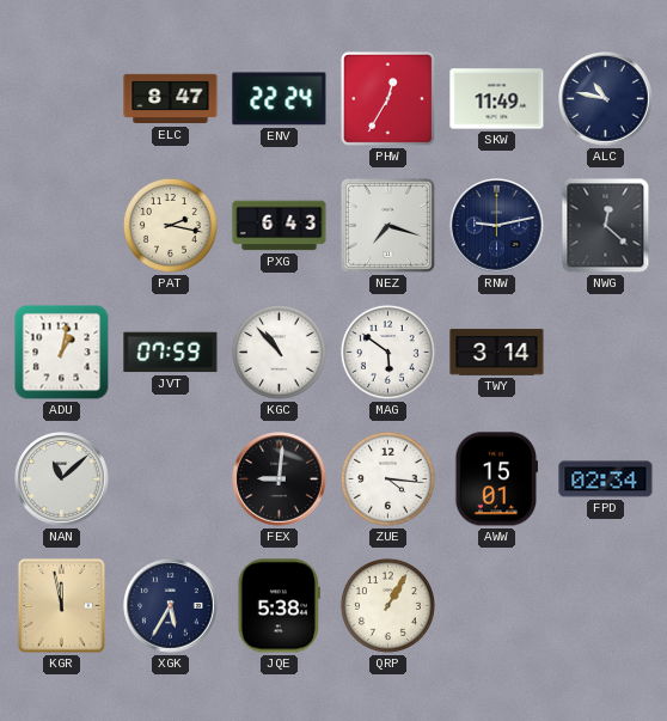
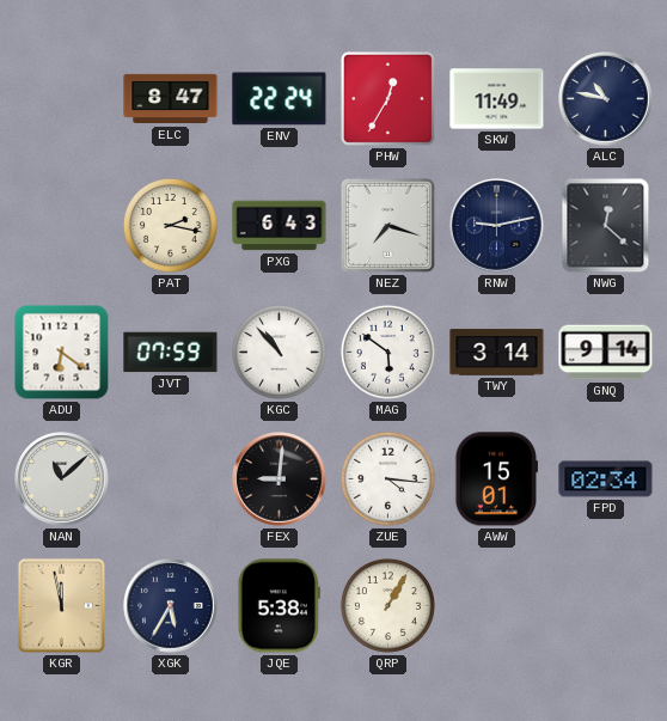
ADU: 1:02 -> 6:21 (62, 353)
GNQ: none -> 9:14 (606, 353)
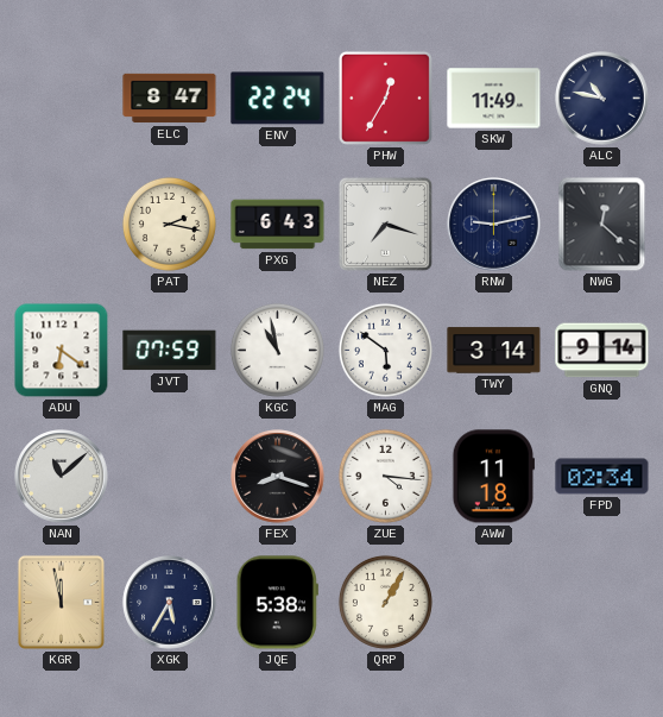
KGC: 10:53 -> 10:58 (277, 350)
FEX: 9:01 -> 8:18 (278, 477)
AWW: 15:01 -> 11:18 (493, 477)
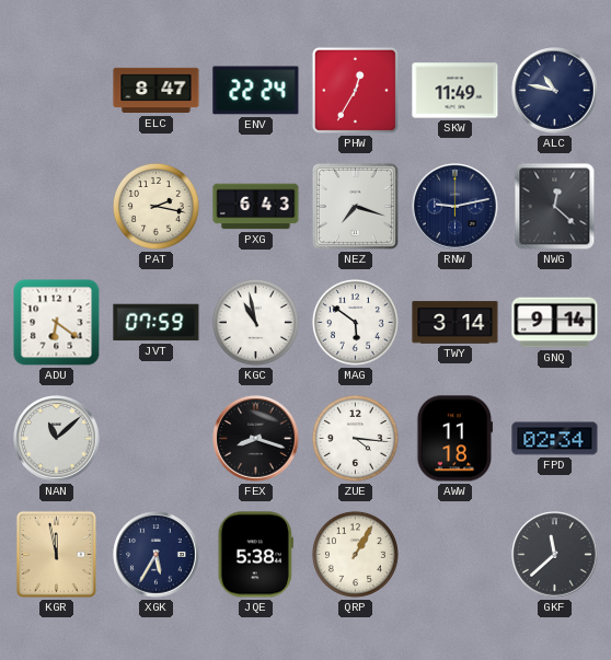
GKF: none -> 11:38 (555, 555)
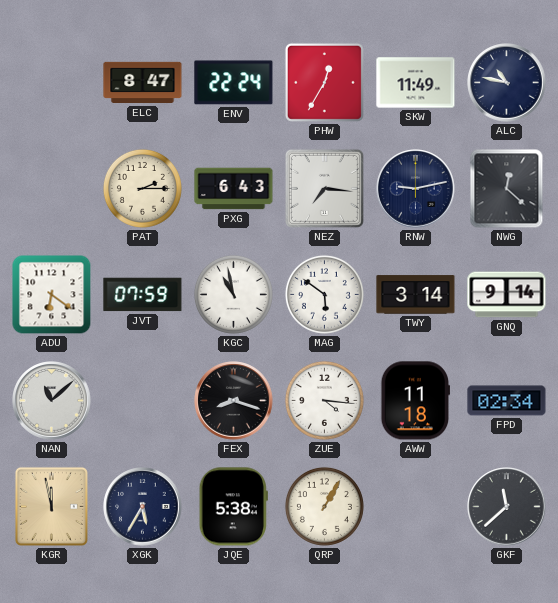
PAT: 2:17 -> 2:15 (142, 188)
NEZ: 7:18 -> 7:16 (324, 188)
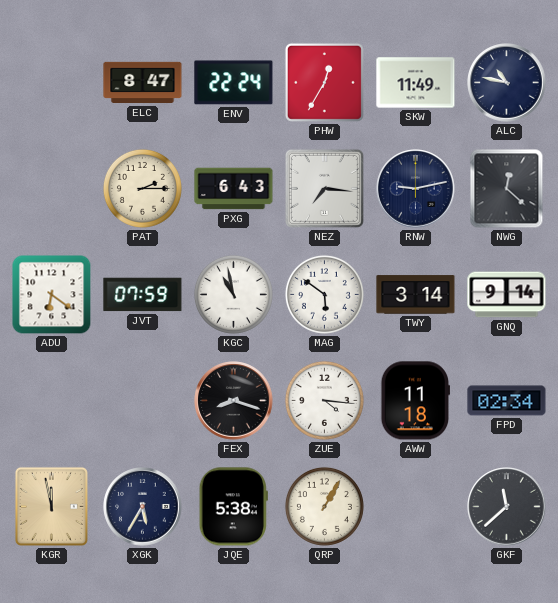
NAN: 11:08 -> none (52, 401)
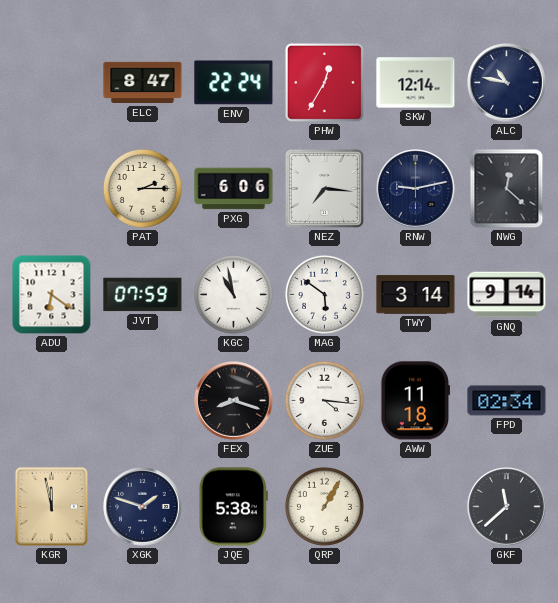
SKW: 11:49 -> 12:14 (416, 83)
PXG: 6:43 -> 6:06 (234, 189)
XGK: 5:35 -> 1:48 (143, 507)
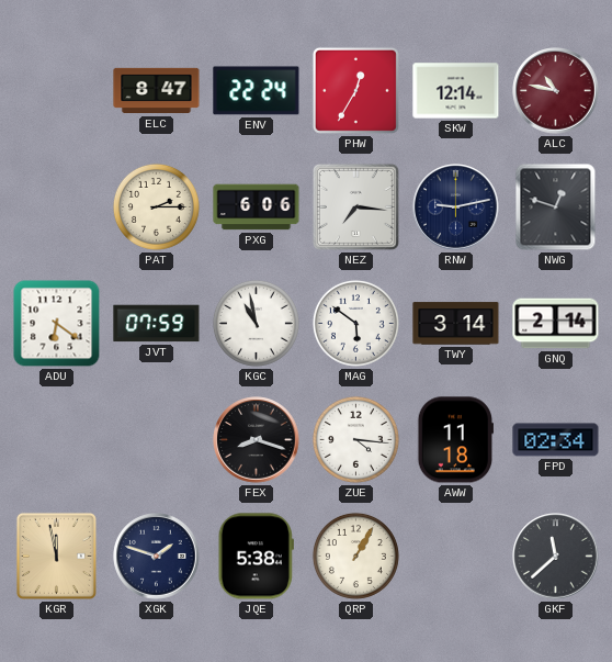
ALC dial: navy -> burgundy (556, 91)
NWG: 12:22 -> 12:48 (556, 207)
GNQ: 9:14 -> 2:14 (556, 324)
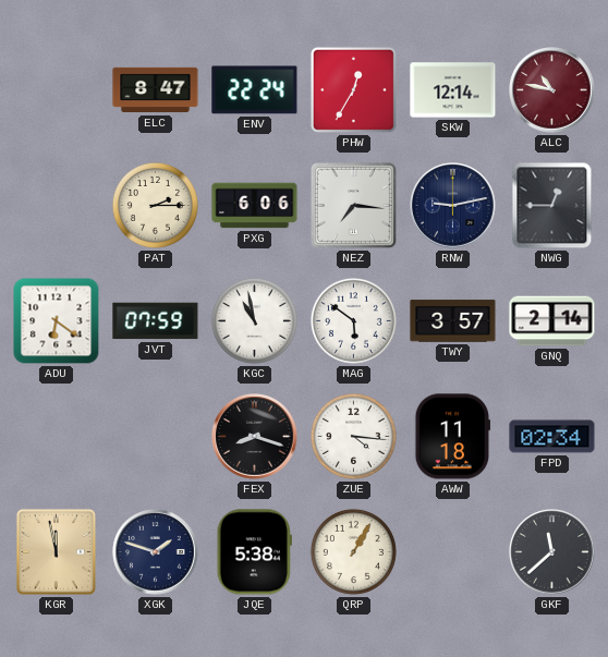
NWG: 12:48 -> 12:45 (552, 206)
TWY: 3:14 -> 3:57 (453, 321)
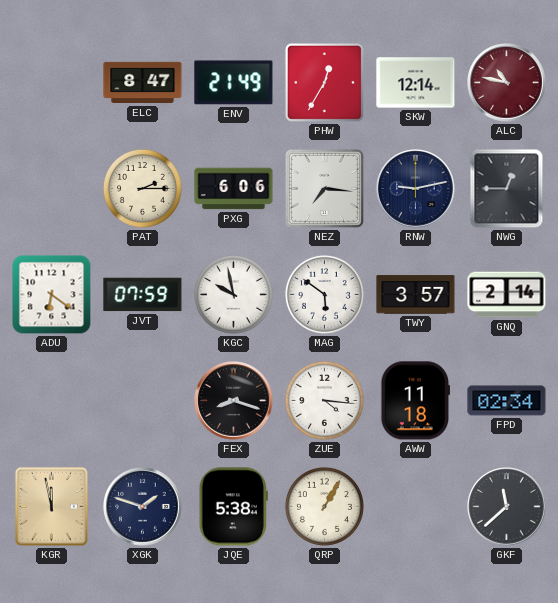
ENV: 22:24 -> 21:49 (234, 83)
KGC: 10:58 -> 9:58 (233, 294)
